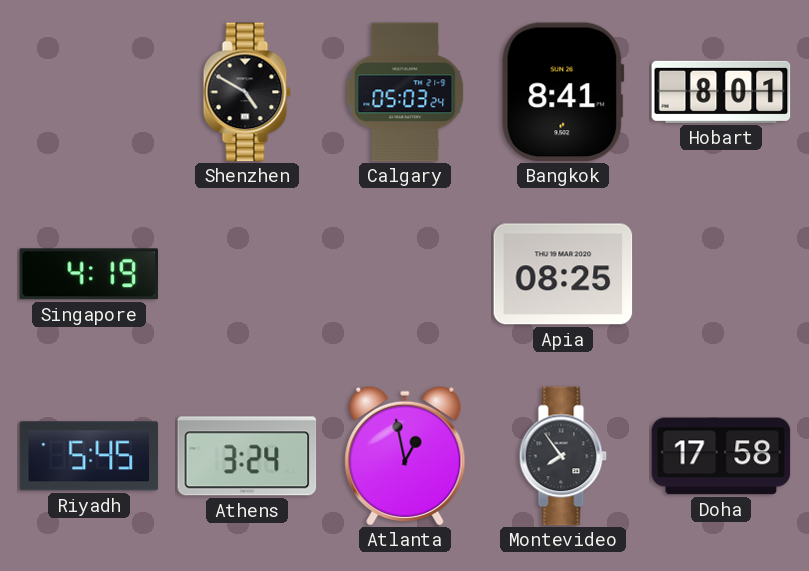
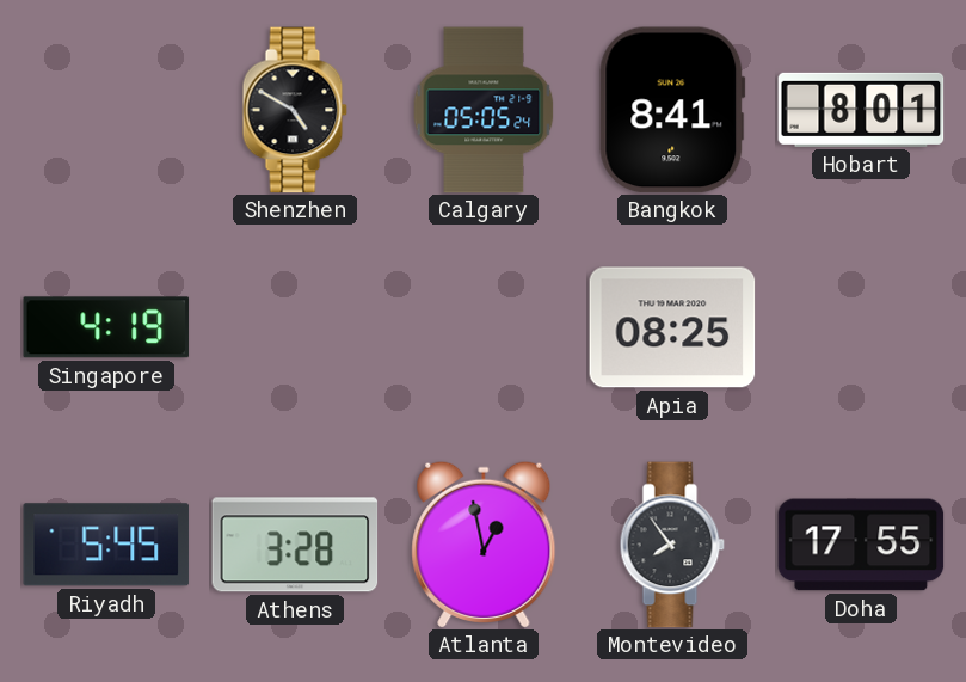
Calgary: 05:03 -> 05:05 (484, 110)
Athens: 3:24 -> 3:28 (295, 545)
Doha: 17:58 -> 17:55 (861, 545)
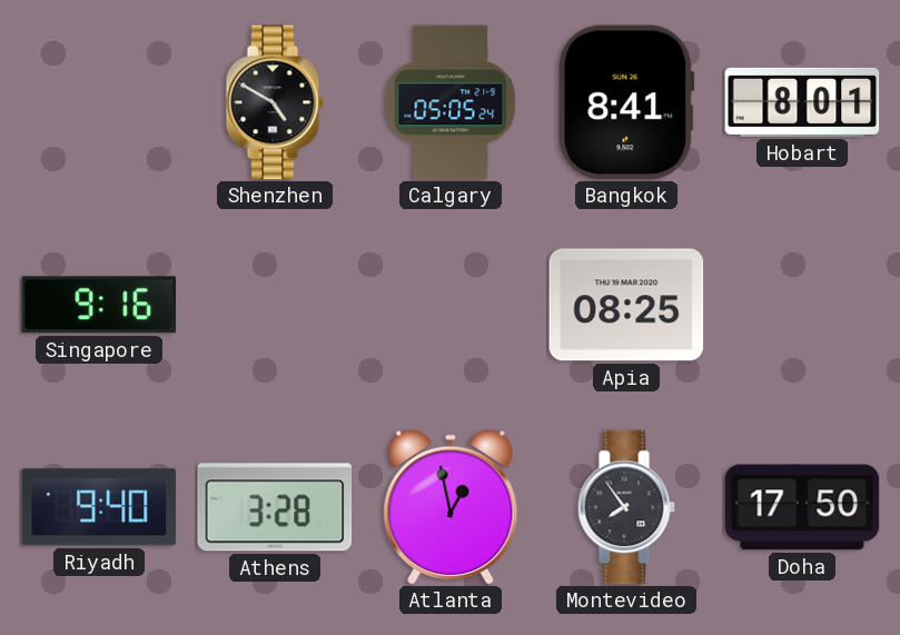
Singapore: 4:19 -> 9:16 (99, 305)
Riyadh: 5:45 -> 9:40 (99, 507)
Doha: 17:55 -> 17:50 (802, 507)
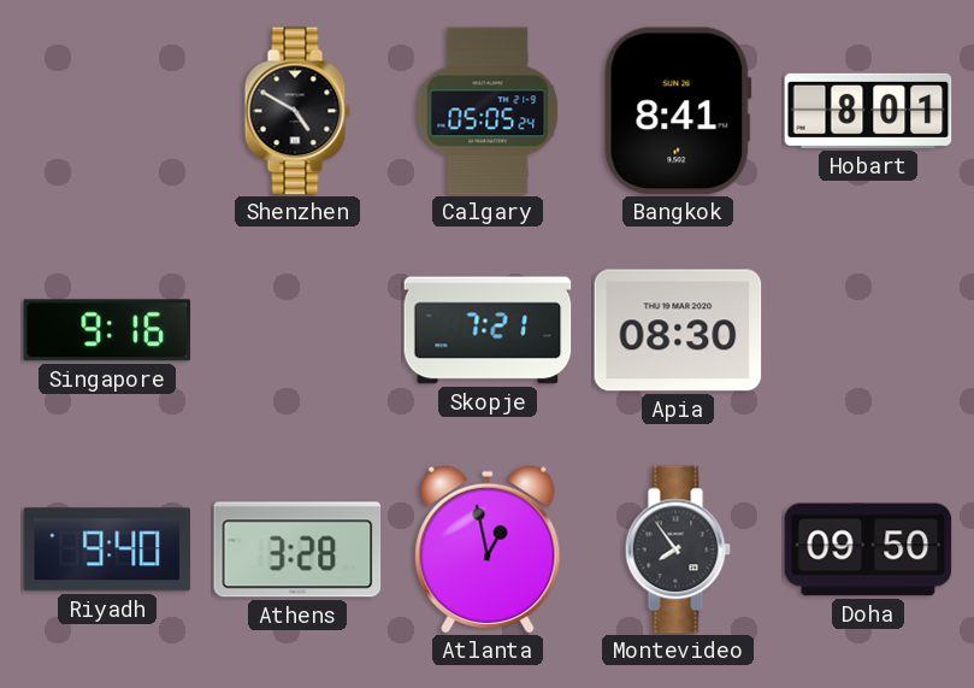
Skopje: none -> 7:21 (488, 330)
Apia: 08:25 -> 08:30 (678, 330)
Doha: 17:50 -> 09:50 (868, 549)
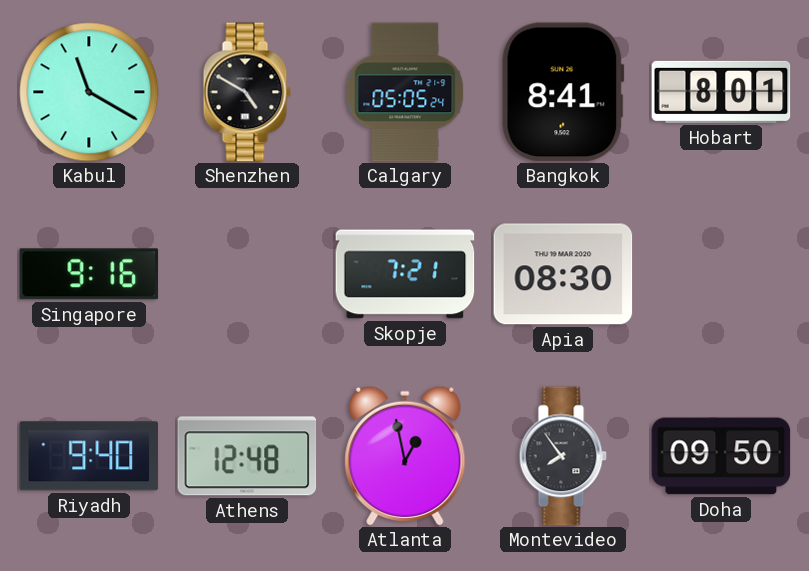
Kabul: none -> 11:20 (89, 92)
Athens: 3:28 -> 12:48 (247, 456)
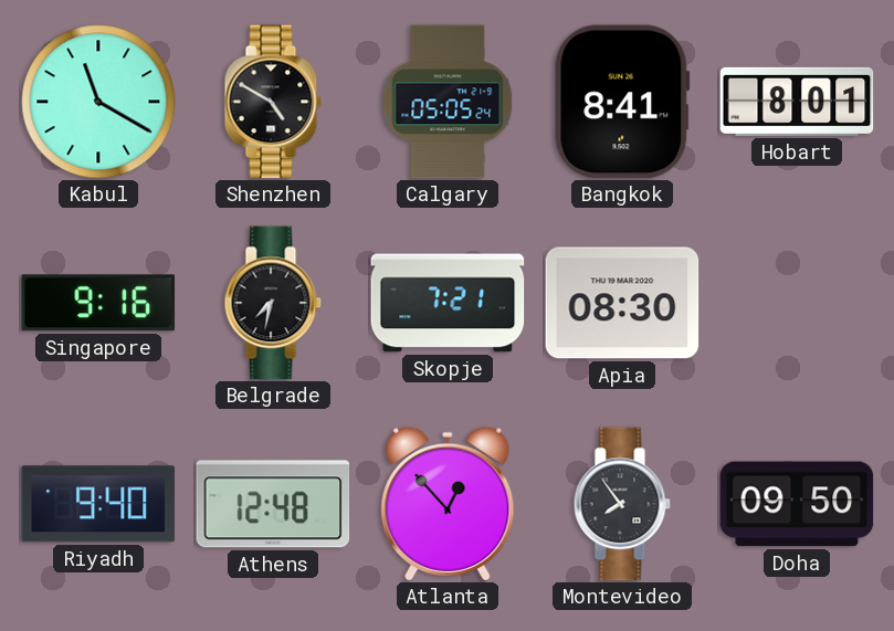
Belgrade: none -> 7:32 (273, 303)
Atlanta: 12:58 -> 12:53 (448, 503)
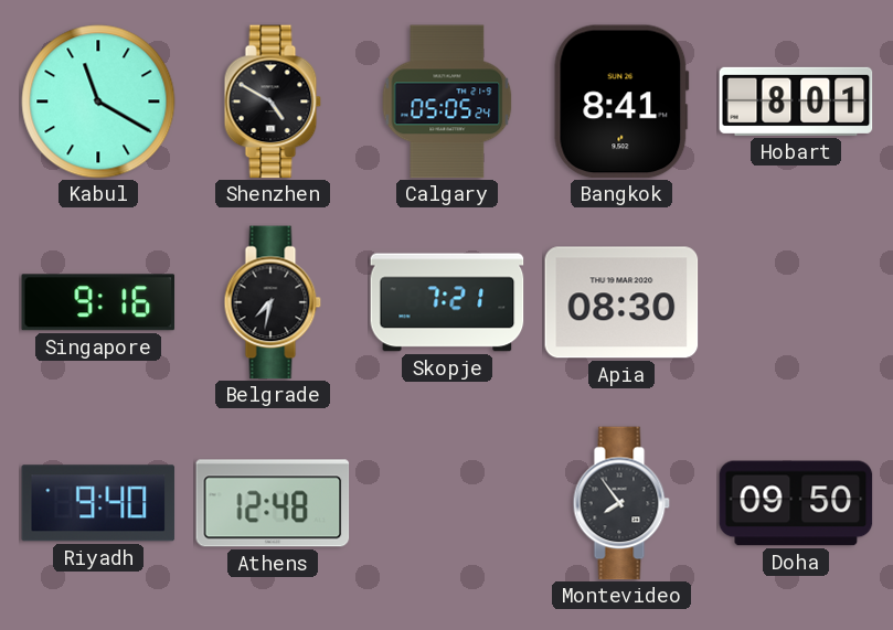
Atlanta: 12:53 -> none (448, 503)
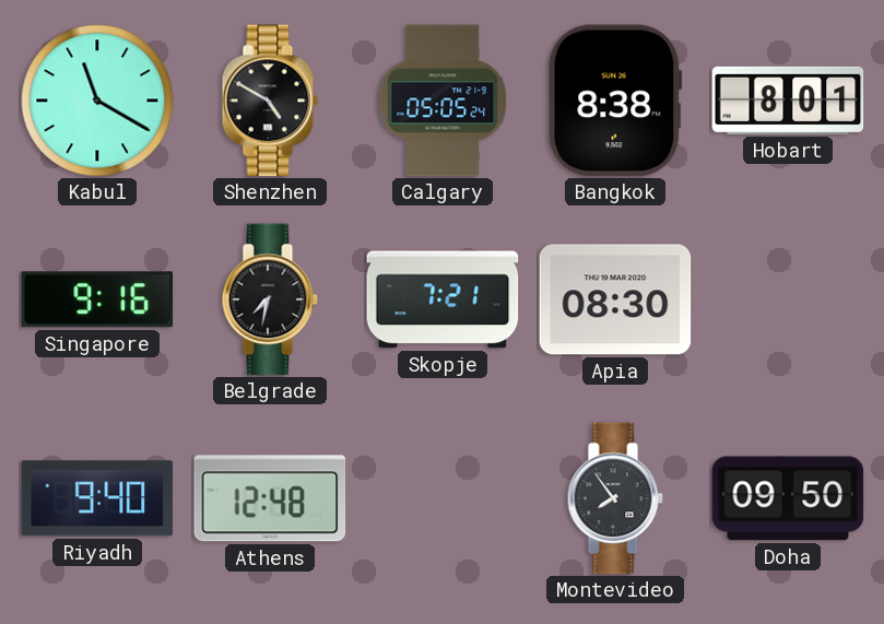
Bangkok: 8:41 -> 8:38 (615, 101)
